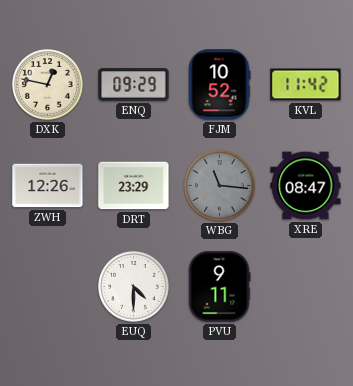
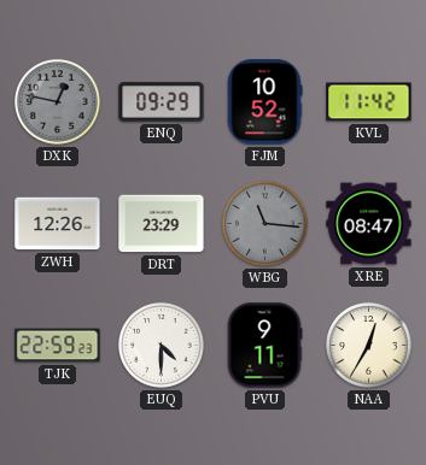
DXK dial: cream -> grey (58, 102)
TJK: none -> 22:59 (58, 346)
NAA: none -> 12:35 (369, 346)
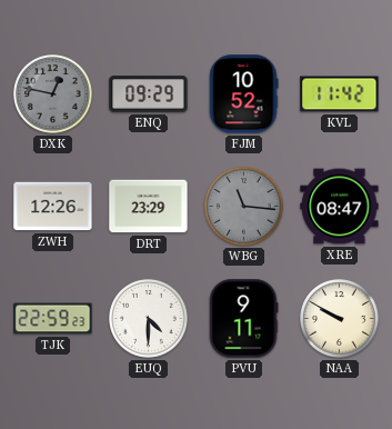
NAA: 12:35 -> 9:50 (340, 319)
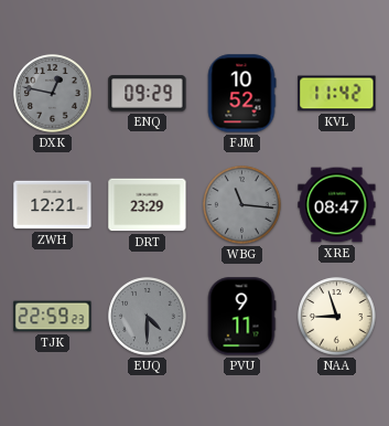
ZWH: 12:26 -> 12:21 (53, 205)
EUQ dial: white -> grey (148, 317)
NAA: 9:50 -> 8:57 (337, 317)
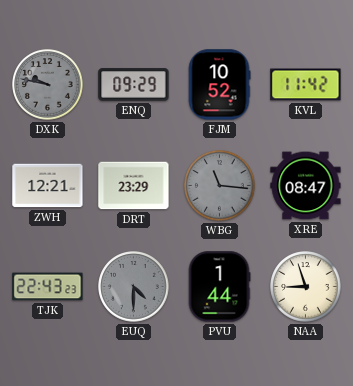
DXK: 12:47 -> 9:47 (48, 85)
TJK: 22:59 -> 22:43 (48, 287)
PVU: 9:11 -> 1:44 (219, 287)
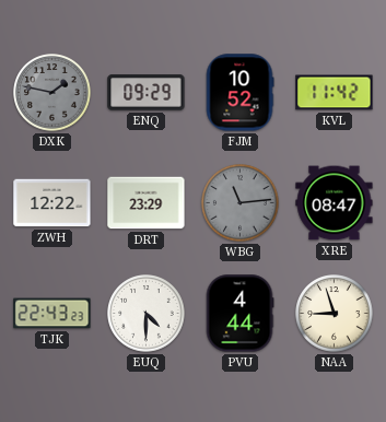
DXK: 9:47 -> 1:47 (52, 93)
ZWH: 12:21 -> 12:22 (52, 203)
WBG: 11:16 -> 11:14 (241, 203)
EUQ dial: grey -> white (147, 314)
PVU: 1:44 -> 4:44 (239, 314)
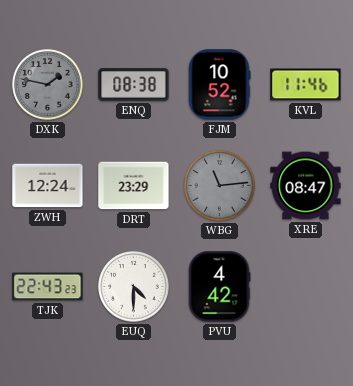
ENQ: 09:29 -> 08:38 (134, 85)
KVL: 11:42 -> 11:46 (306, 85)
ZWH: 12:22 -> 12:24 (48, 186)
PVU: 4:44 -> 4:42 (219, 287)
NAA: 8:57 -> none (335, 314)
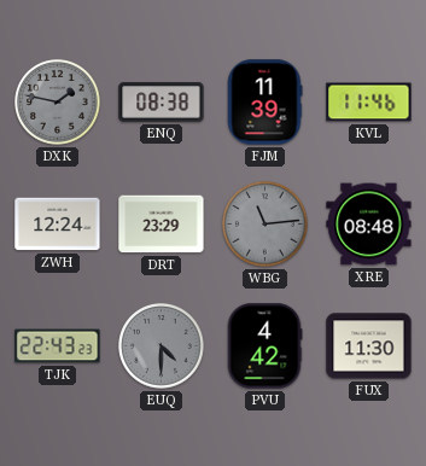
FJM: 10:52 -> 11:39 (264, 103)
XRE: 08:47 -> 08:48 (369, 225)
EUQ dial: white -> grey (162, 346)
FUX: none -> 11:30 (369, 346)
